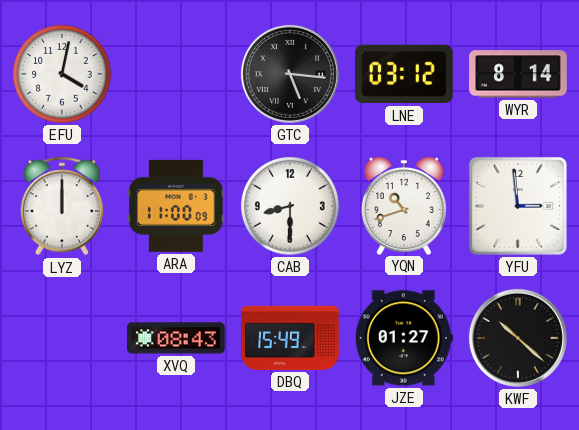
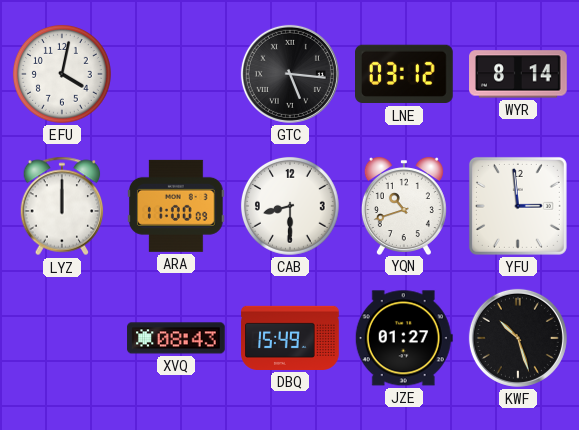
KWF: 10:22 -> 10:27 (518, 338)
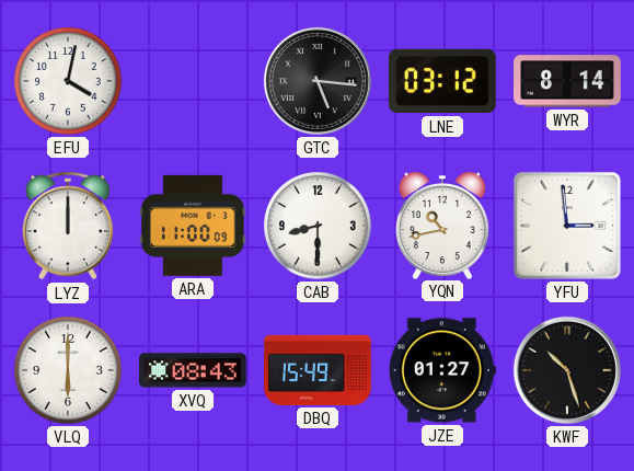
YQN: 10:42 -> 10:43 (442, 226)
VLQ: none -> 6:00 (68, 370)
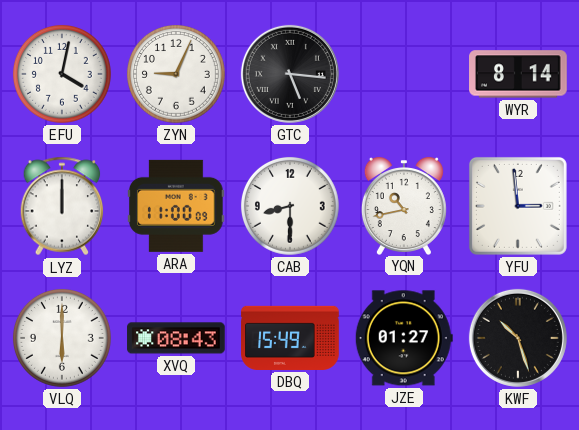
ZYN: none -> 9:04 (176, 74)
LNE: 03:12 -> none (443, 81)
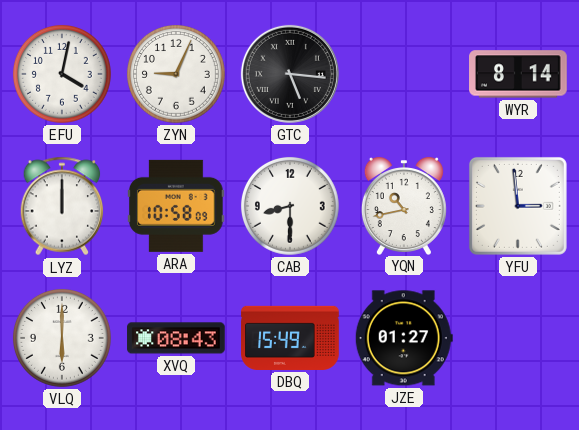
ARA: 11:00 -> 10:58 (177, 206)
KWF: 10:27 -> none (518, 338)
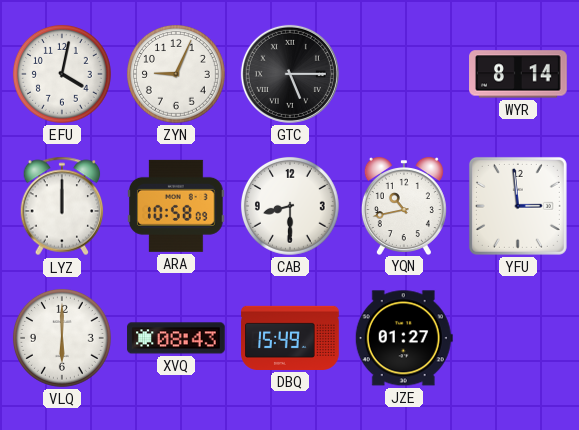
GTC: 5:16 -> 5:15 (290, 74)
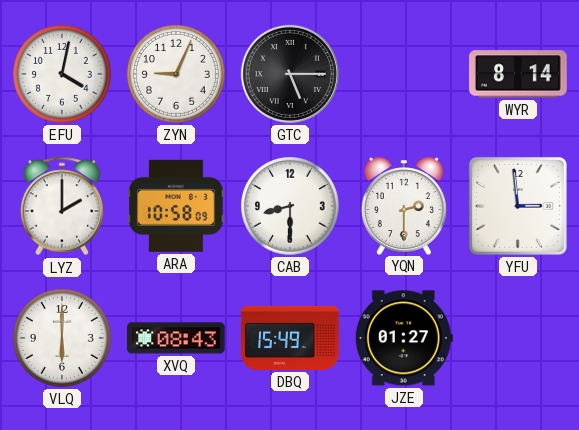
LYZ: 12:00 -> 2:00 (62, 206)
YQN: 10:43 -> 2:30 (404, 206)
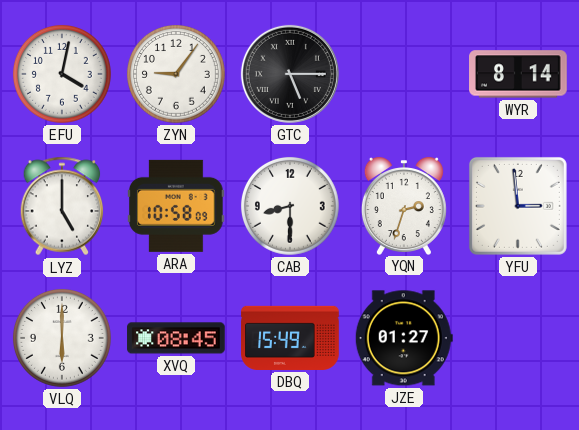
ZYN: 9:04 -> 9:06 (176, 74)
LYZ: 2:00 -> 5:00 (62, 206)
YQN: 2:30 -> 2:33 (404, 206)
XVQ: 08:43 -> 08:45 (176, 338)
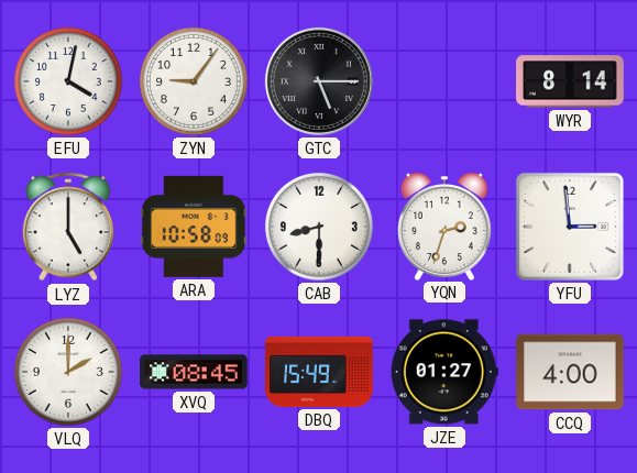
VLQ: 6:00 -> 2:00 (68, 372)
CCQ: none -> 4:00 (570, 372)
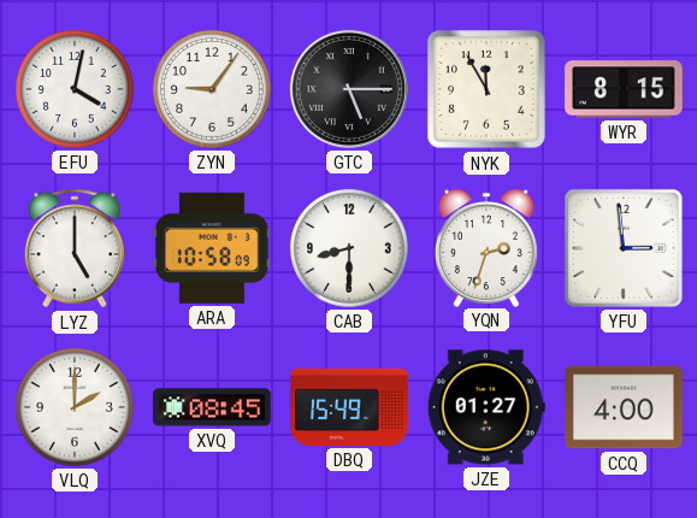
NYK: none -> 11:55 (488, 90)
WYR: 8:14 -> 8:15 (624, 89)
